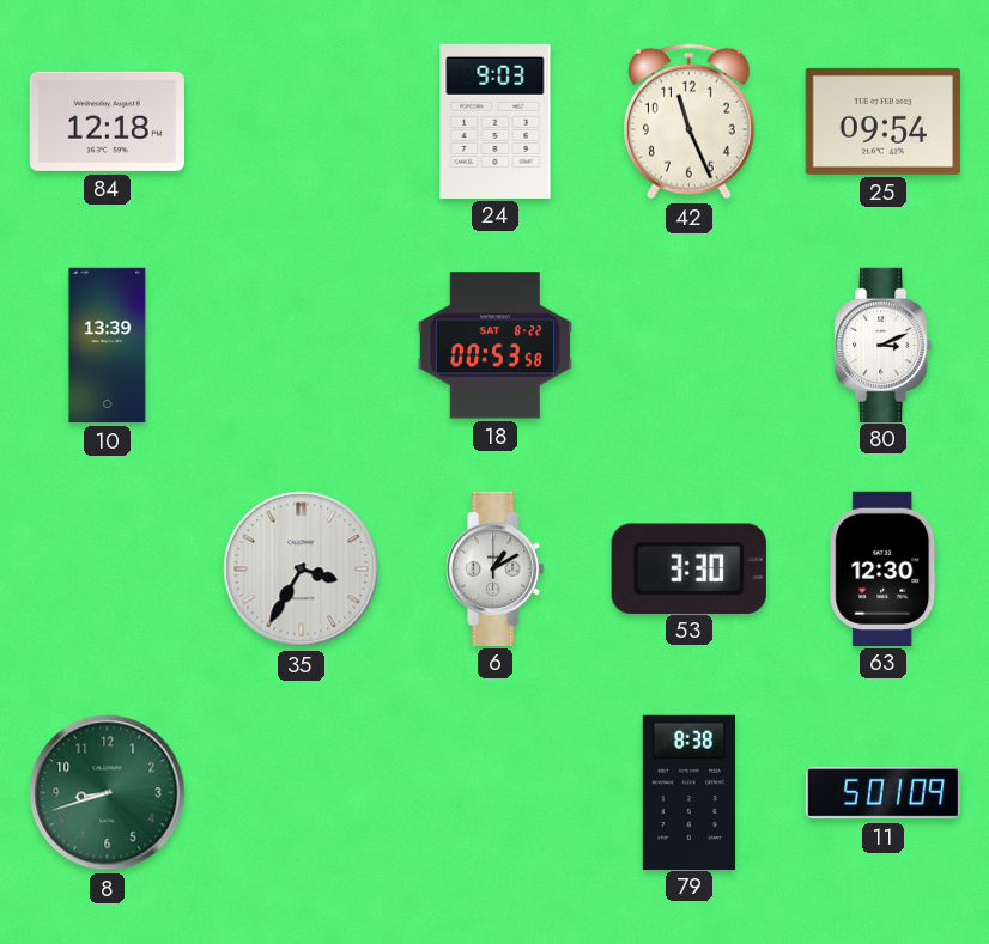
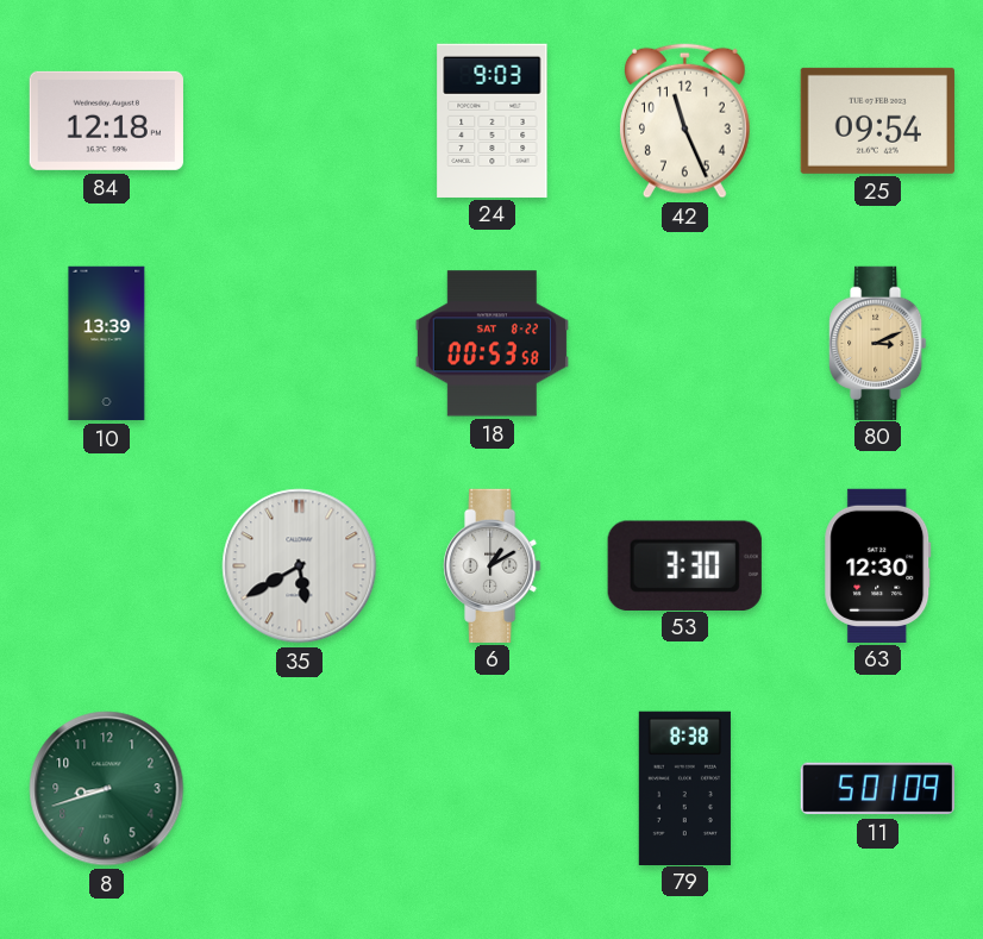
80 dial: white -> champagne (878, 343)
35: 3:35 -> 5:40 (300, 566)
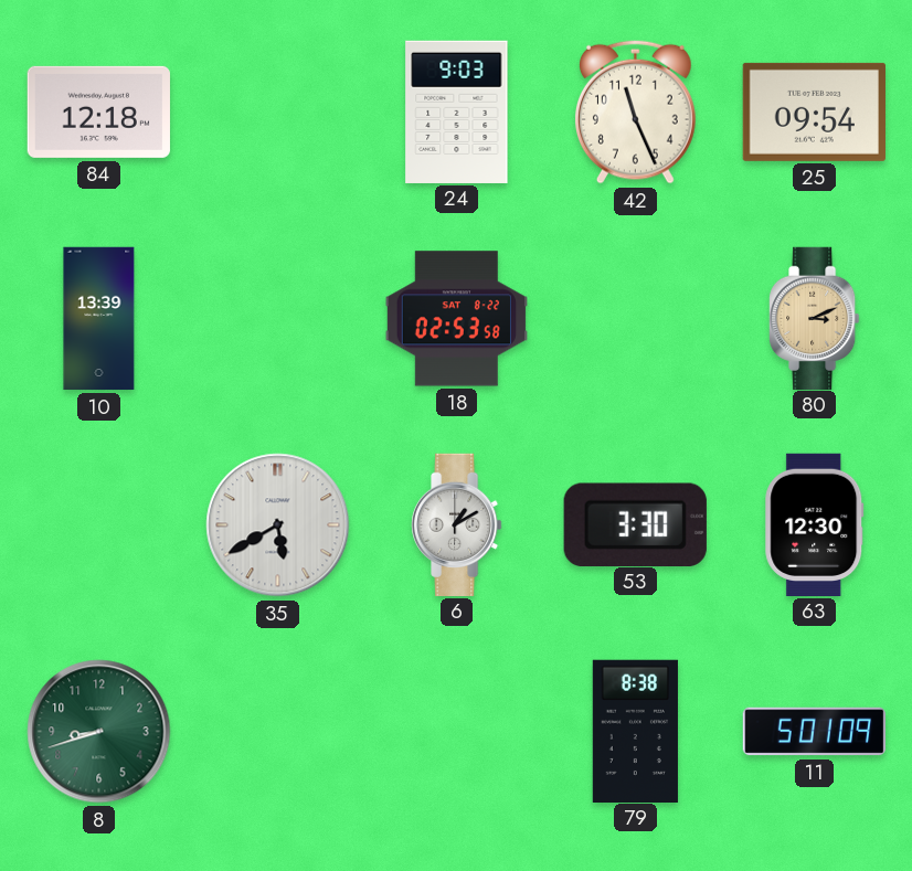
18: 00:53 -> 02:53 (456, 319)
